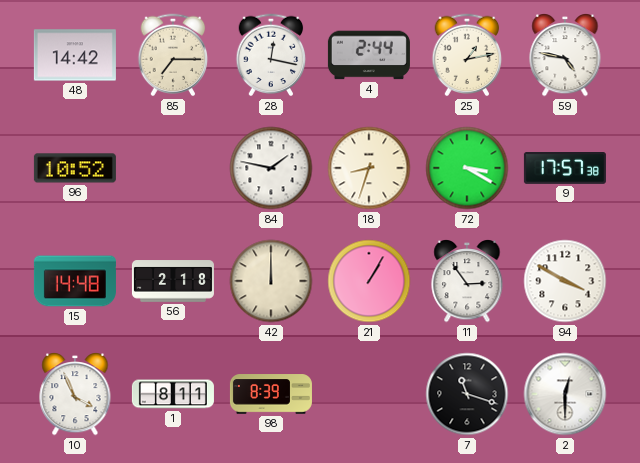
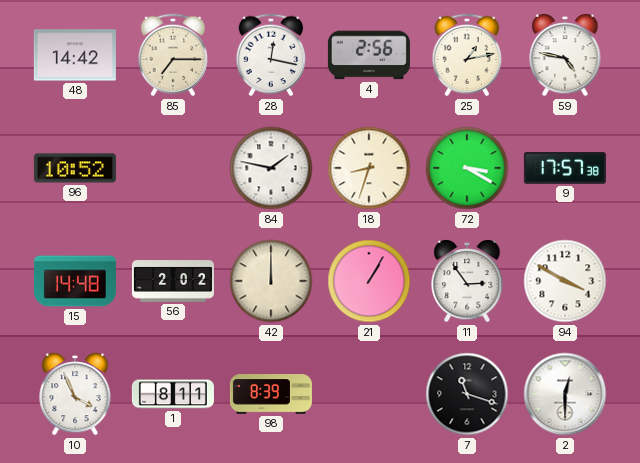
4: 2:44 -> 2:56 (369, 55)
56: 2:18 -> 2:02 (173, 281)
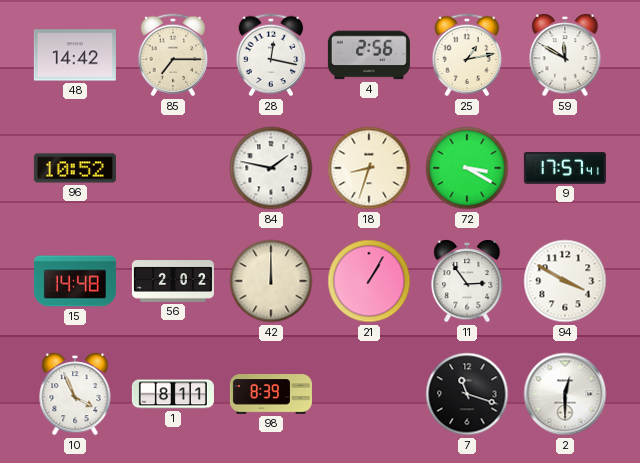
59: 4:47 -> 11:50 (565, 56)
9: 17:57:38 -> 17:57:41 (565, 169)
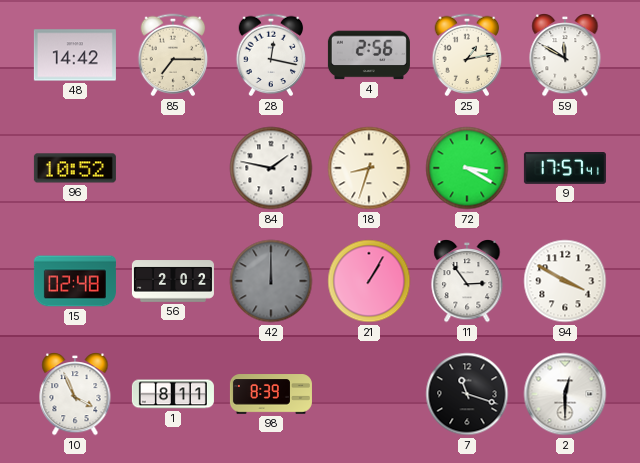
15: 14:48 -> 02:48 (75, 281)
42 dial: cream -> grey (271, 281)
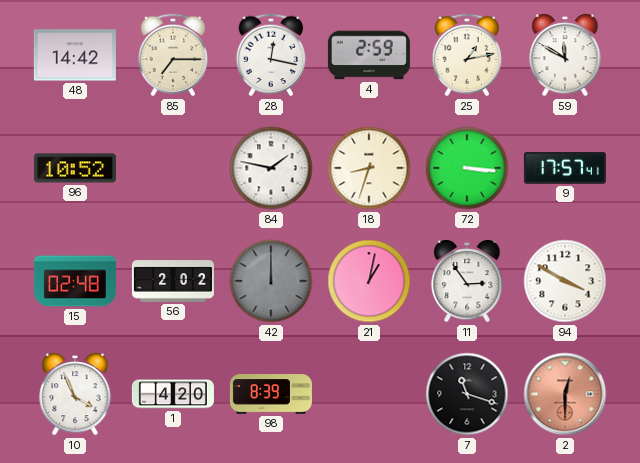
4: 2:56 -> 2:59 (369, 55)
72: 3:20 -> 3:16 (467, 168)
21: 1:05 -> 1:02 (369, 281)
1: 8:11 -> 4:20 (173, 394)
2 dial: white -> salmon (565, 394)
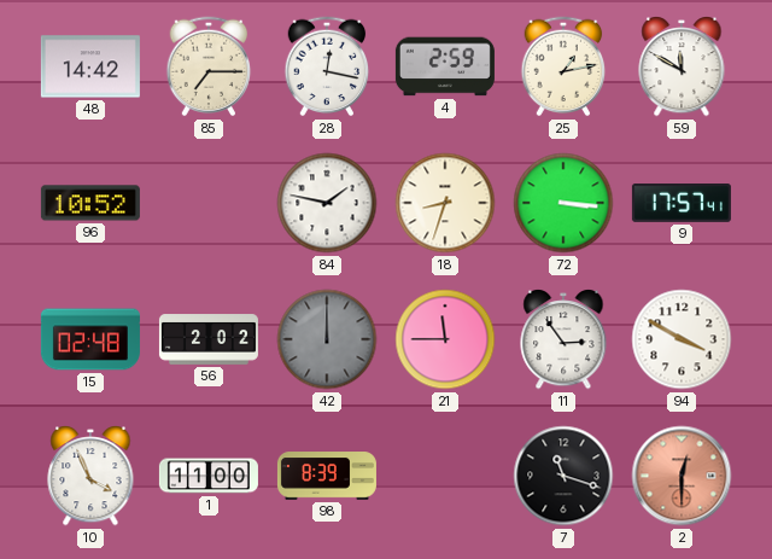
21: 1:02 -> 11:45 (445, 339)
1: 4:20 -> 11:00 (209, 476)
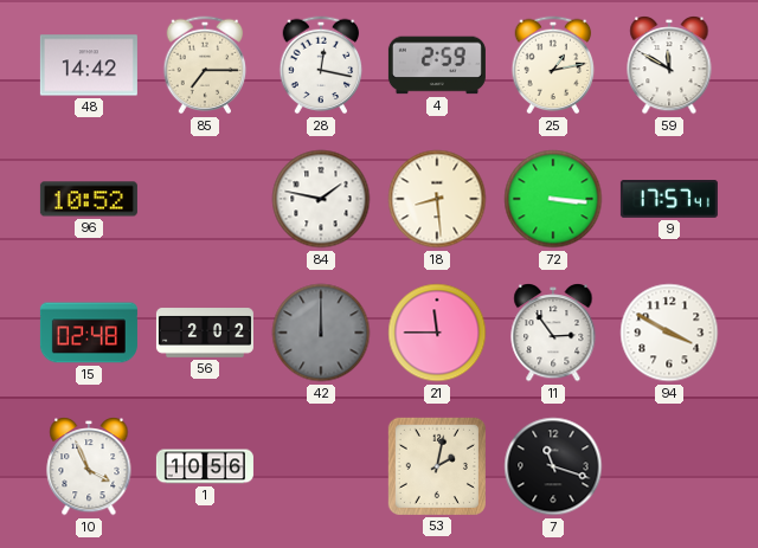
18: 8:33 -> 8:29 (437, 199)
1: 11:00 -> 10:56 (205, 466)
98: 8:39 -> none (327, 476)
53: none -> 2:02 (437, 466)
2: 12:30 -> none (682, 476)
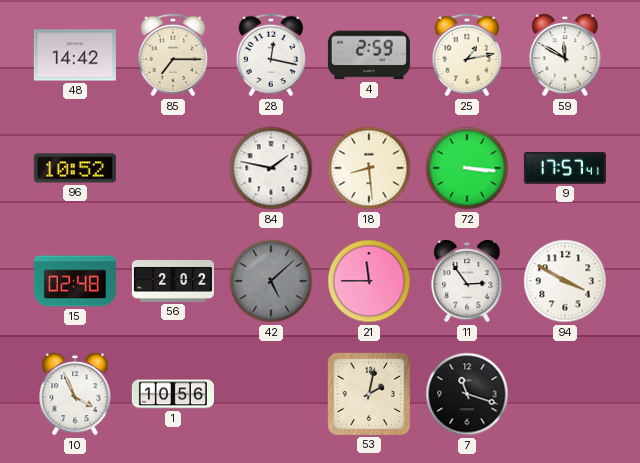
42: 12:00 -> 5:08 (271, 281)
